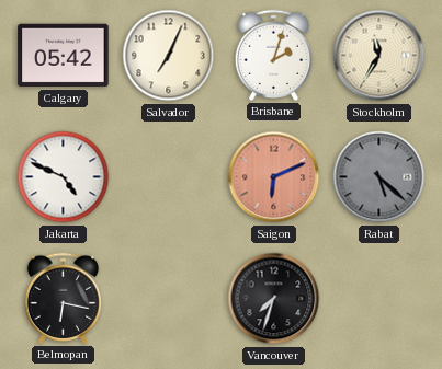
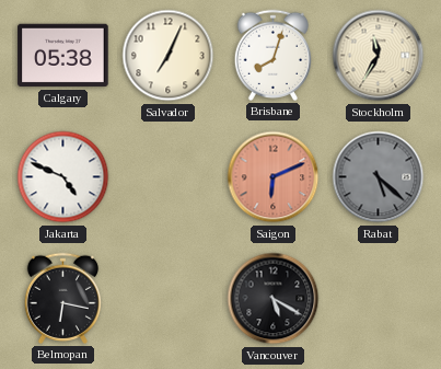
Calgary: 05:42 -> 05:38 (63, 56)
Brisbane: 2:03 -> 8:03 (272, 55)
Vancouver: 7:33 -> 5:20 (274, 299)
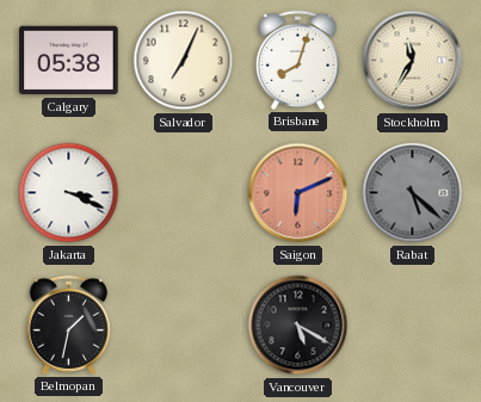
Jakarta: 4:49 -> 3:19 (69, 193)
Belmopan: 6:17 -> 1:32 (68, 324)
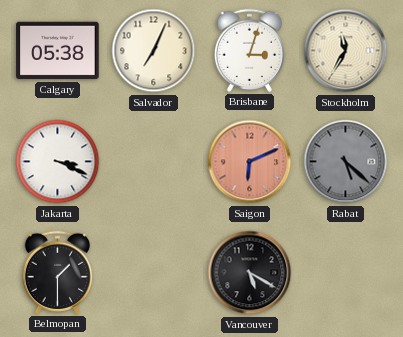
Brisbane: 8:03 -> 3:03 (249, 50)
Belmopan: 1:32 -> 1:30 (57, 272)
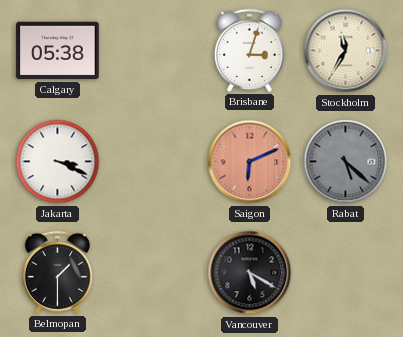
Salvador: 7:04 -> none (154, 51)
